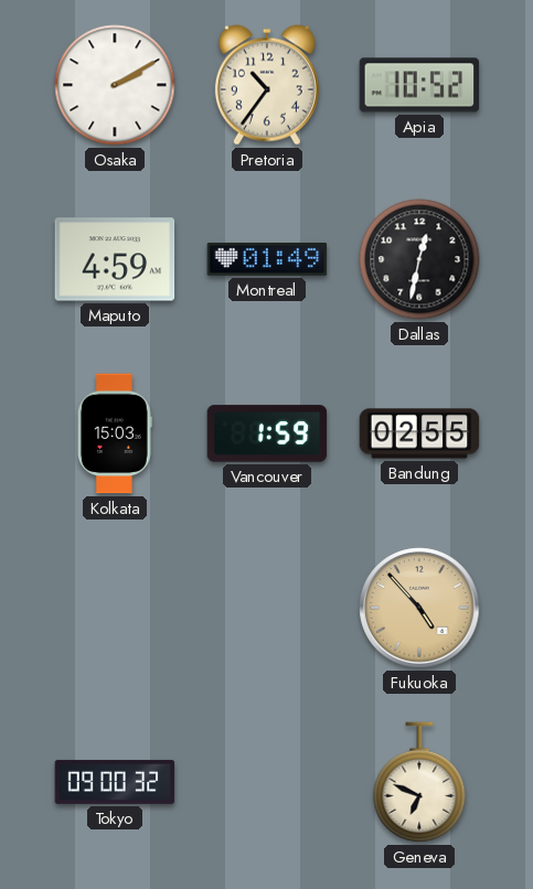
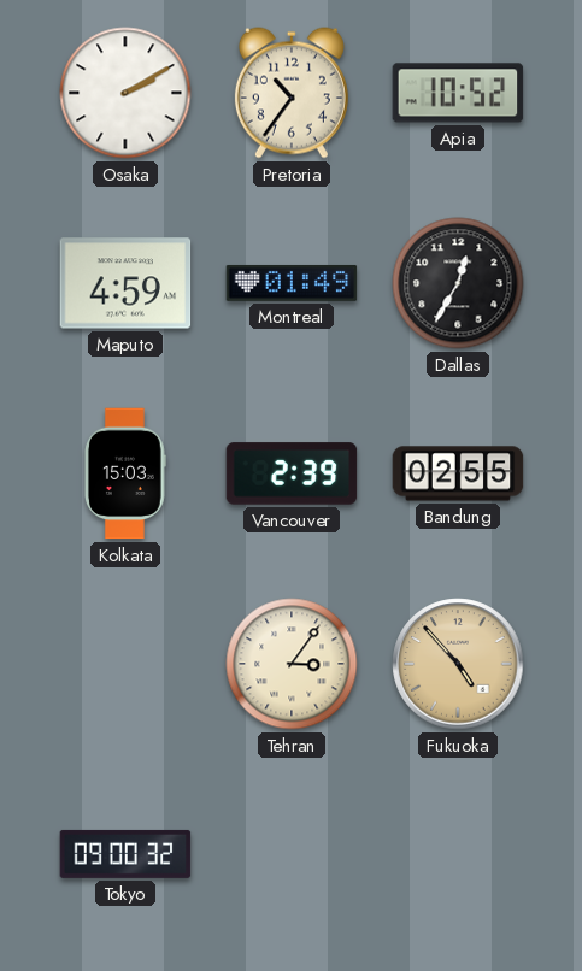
Dallas: 12:32 -> 12:35 (458, 283)
Vancouver: 1:59 -> 2:39 (292, 473)
Tehran: none -> 3:06 (292, 664)
Geneva: 6:49 -> none (419, 782)
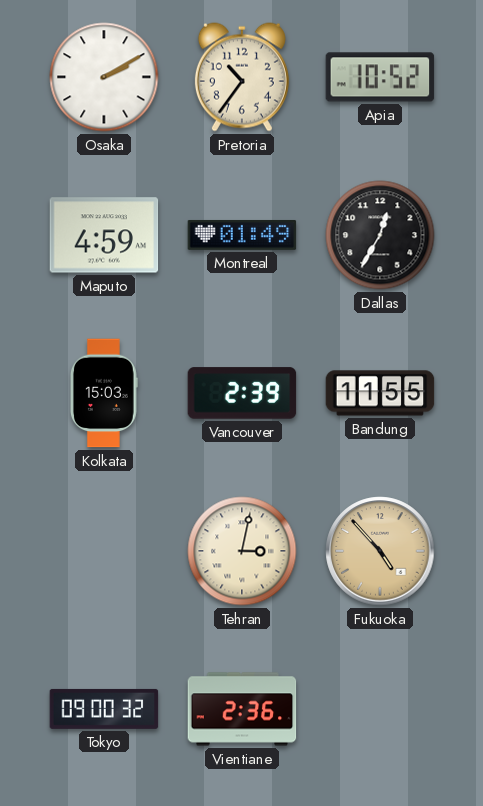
Bandung: 02:55 -> 11:55 (380, 393)
Tehran: 3:06 -> 3:02 (242, 551)
Vientiane: none -> 2:36 (242, 709)
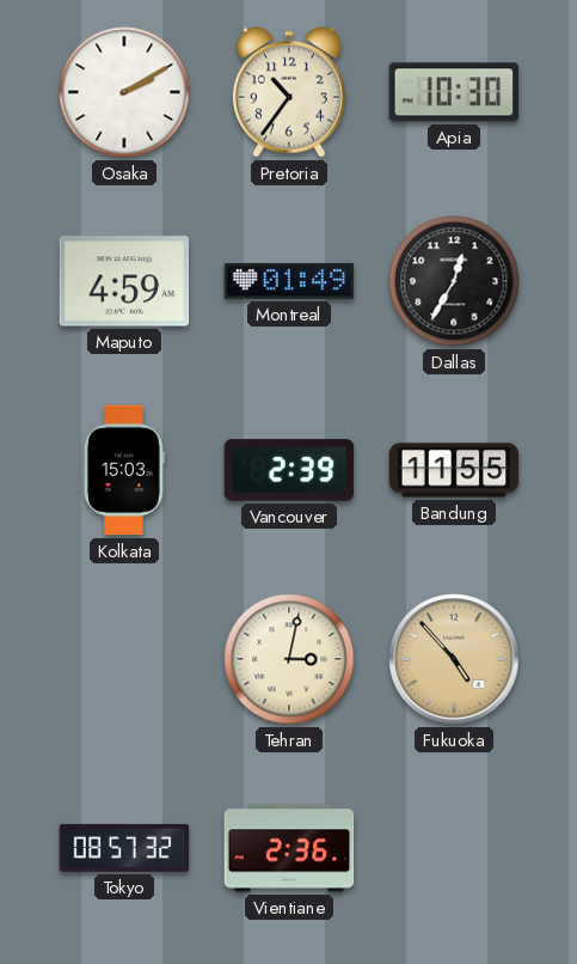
Apia: 10:52 -> 10:30 (454, 92)
Tokyo: 09:00 -> 08:57 (124, 848)
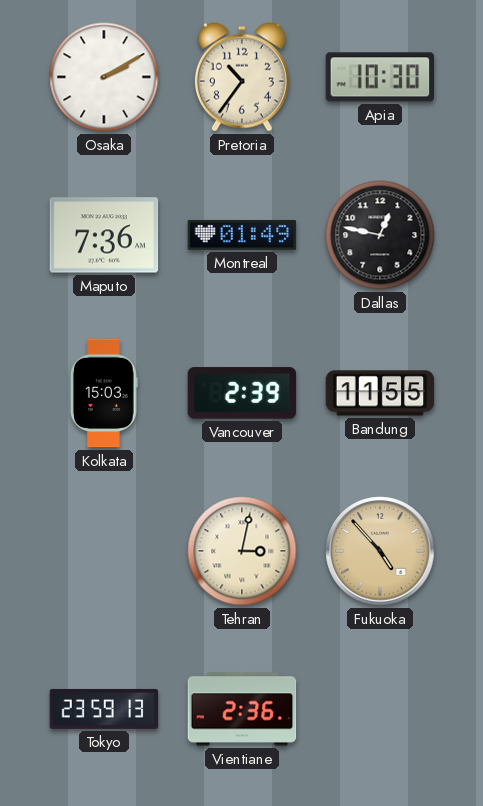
Maputo: 4:59 -> 7:36 (104, 235)
Dallas: 12:35 -> 12:47 (380, 235)
Tokyo: 08:57 -> 23:59 (104, 709)
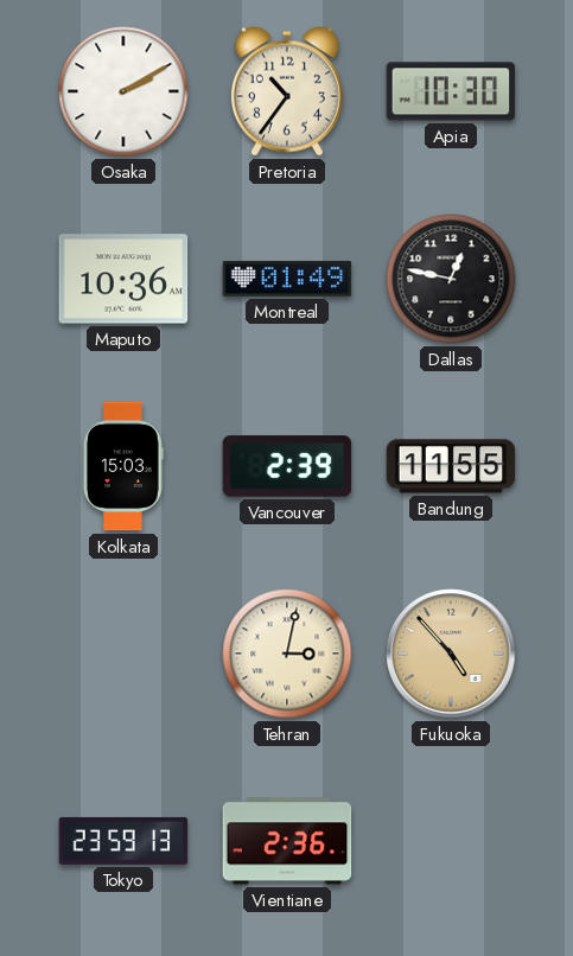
Maputo: 7:36 -> 10:36 (123, 279)
